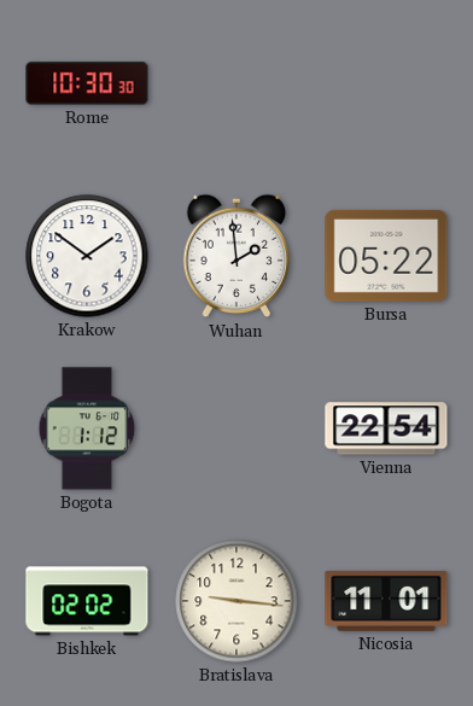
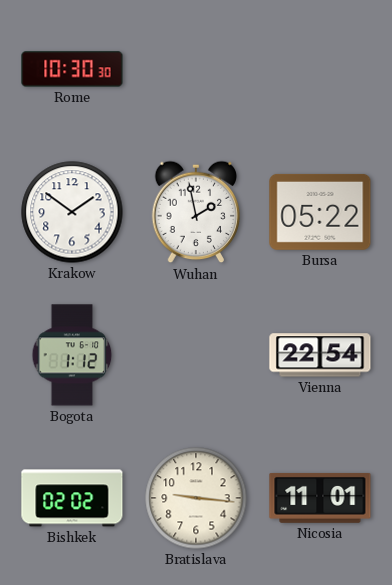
Wuhan: 1:59 -> 1:58 (196, 212)
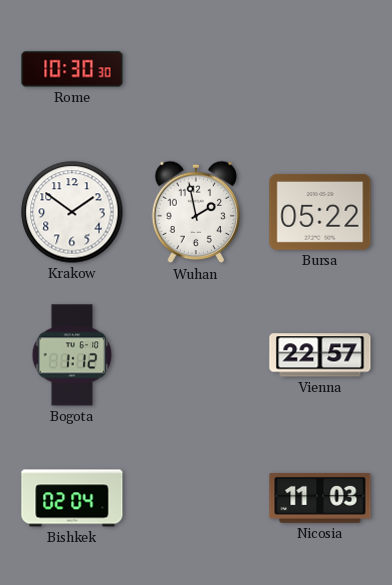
Vienna: 22:54 -> 22:57 (320, 355)
Bishkek: 02:02 -> 02:04 (72, 498)
Bratislava: 9:16 -> none (196, 498)
Nicosia: 11:01 -> 11:03 (320, 498)
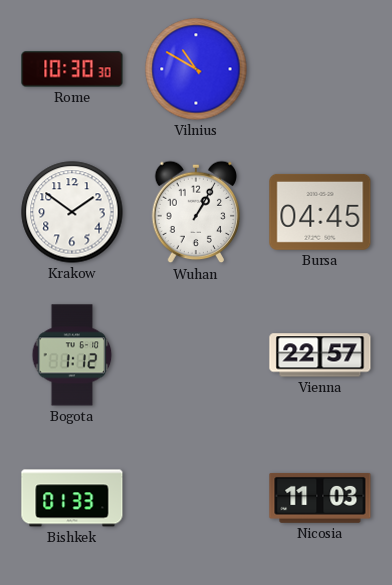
Vilnius: none -> 10:50 (196, 69)
Wuhan: 1:58 -> 1:05 (196, 212)
Bursa: 05:22 -> 04:45 (320, 212)
Bishkek: 02:04 -> 01:33 (72, 498)
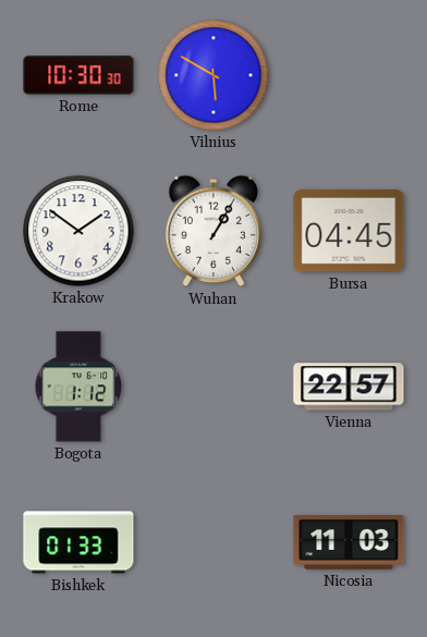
Vilnius: 10:50 -> 5:50 (213, 75)
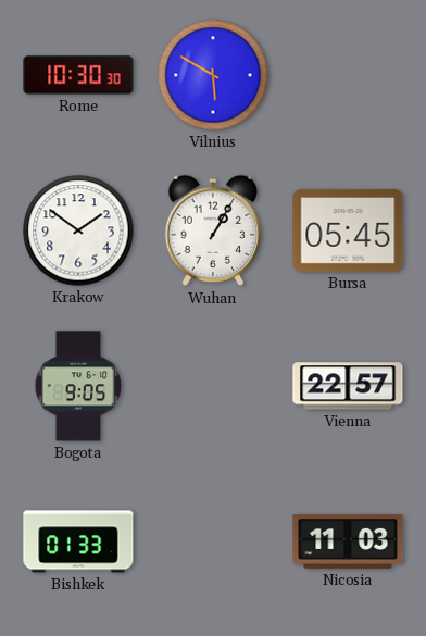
Bursa: 04:45 -> 05:45 (348, 230)
Bogota: 1:12 -> 9:05 (78, 386)
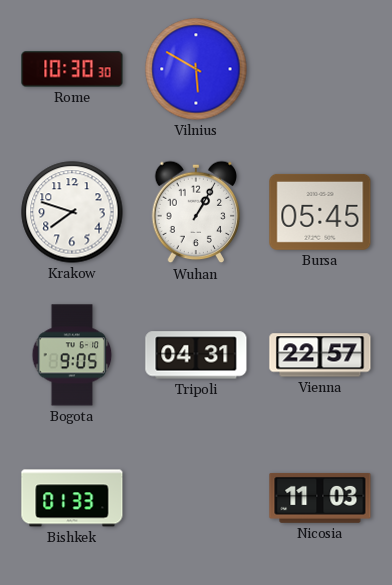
Krakow: 1:51 -> 7:48 (72, 212)
Tripoli: none -> 04:31 (196, 355)
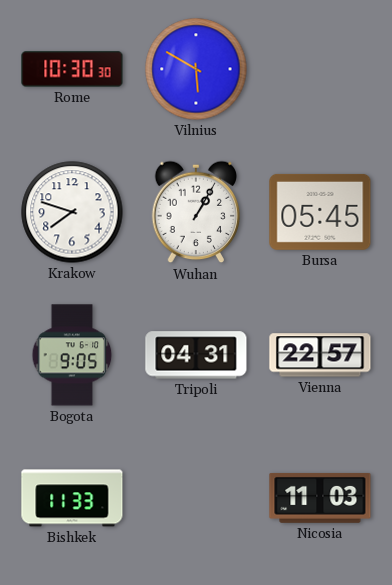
Bishkek: 01:33 -> 11:33 (72, 498)
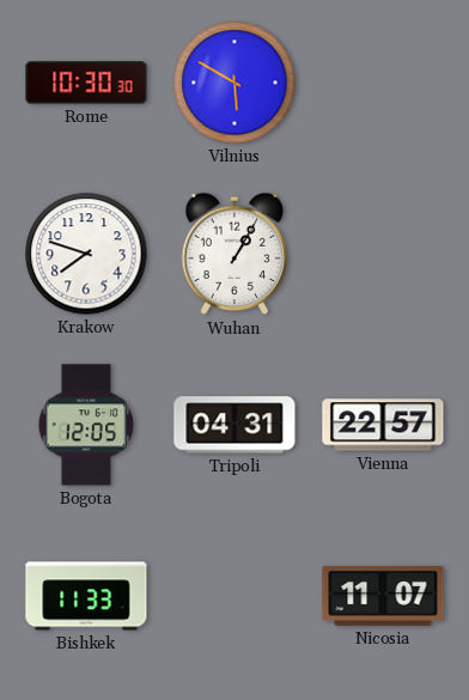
Bursa: 05:45 -> none (320, 212)
Bogota: 9:05 -> 12:05 (86, 425)
Nicosia: 11:03 -> 11:07 (383, 596)
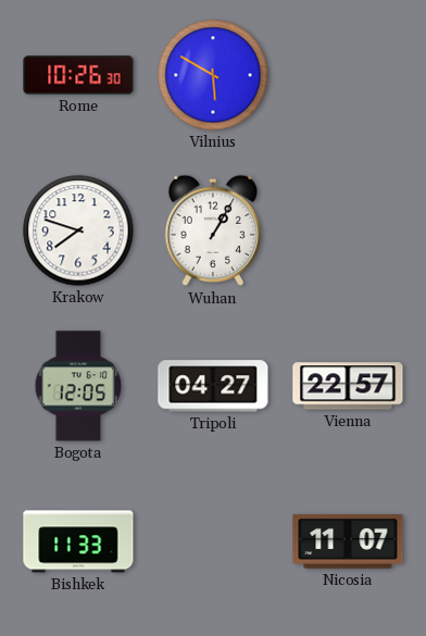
Rome: 10:30 -> 10:26 (78, 75)
Tripoli: 04:31 -> 04:27 (213, 386)
